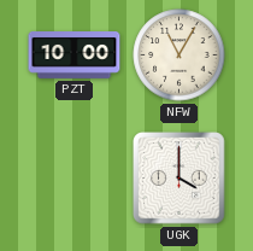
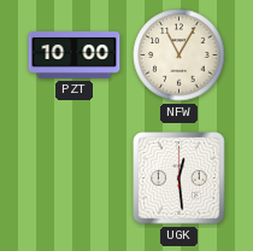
UGK: 4:00 -> 12:29 (180, 179)
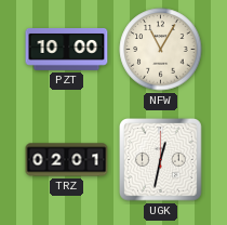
TRZ: none -> 02:01 (67, 160)
UGK: 12:29 -> 12:32 (161, 160)
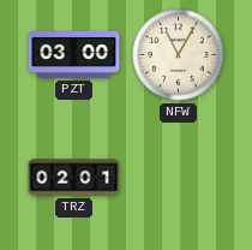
PZT: 10:00 -> 03:00 (74, 55)
UGK: 12:32 -> none (161, 160)
